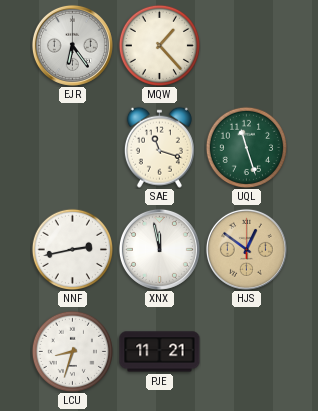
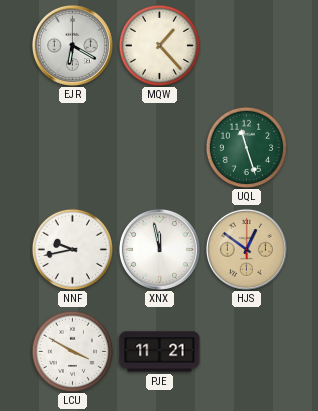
EJR: 6:24 -> 6:20 (72, 45)
SAE: 11:18 -> none (159, 147)
NNF: 2:43 -> 9:43 (72, 249)
LCU: 8:33 -> 3:50 (72, 351)
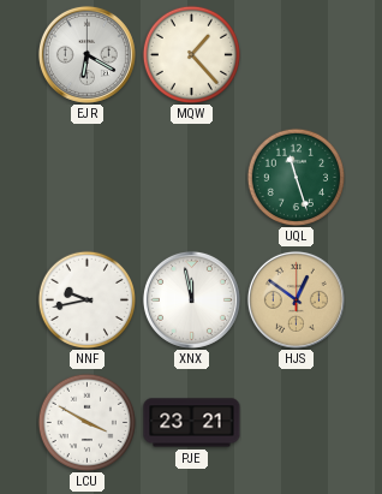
PJE: 11:21 -> 23:21 (192, 423)
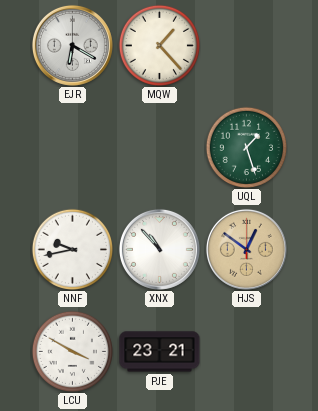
UQL: 11:27 -> 1:27 (246, 147)
XNX: 11:58 -> 10:53 (159, 249)
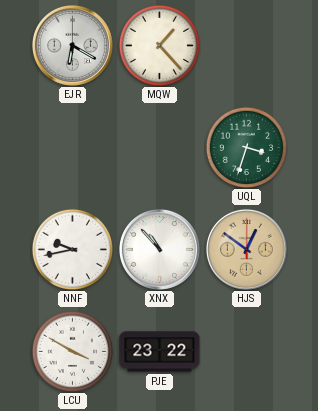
UQL: 1:27 -> 3:33 (246, 147)
PJE: 23:21 -> 23:22 (160, 352)
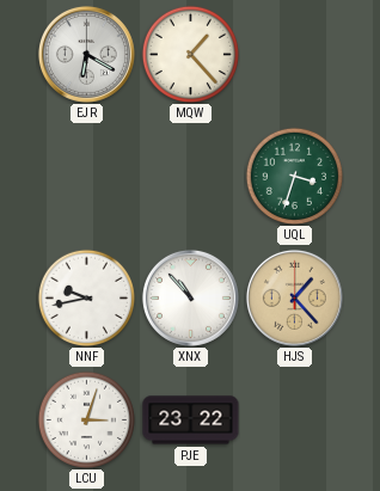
HJS: 12:51 -> 1:23 (294, 297)
LCU: 3:50 -> 3:03 (86, 419)
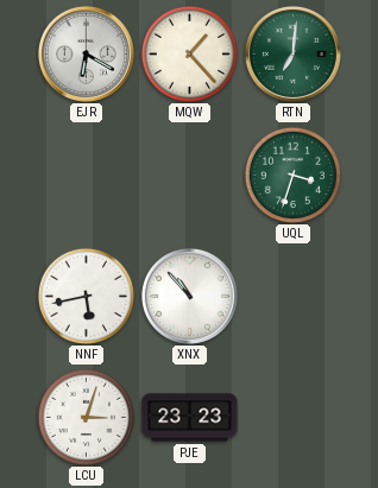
RTN: none -> 7:01 (292, 53)
NNF: 9:43 -> 5:43 (86, 296)
HJS: 1:23 -> none (294, 297)
PJE: 23:22 -> 23:23 (190, 418)
